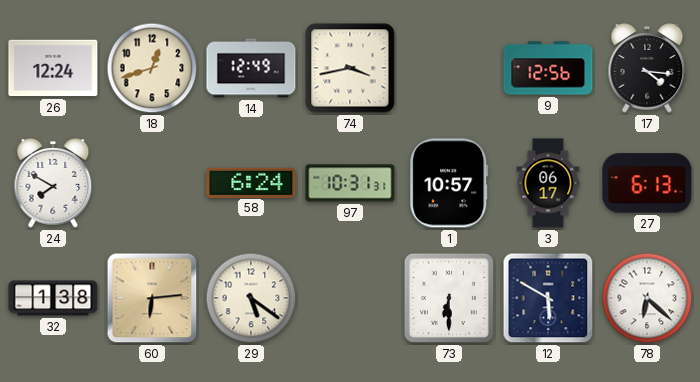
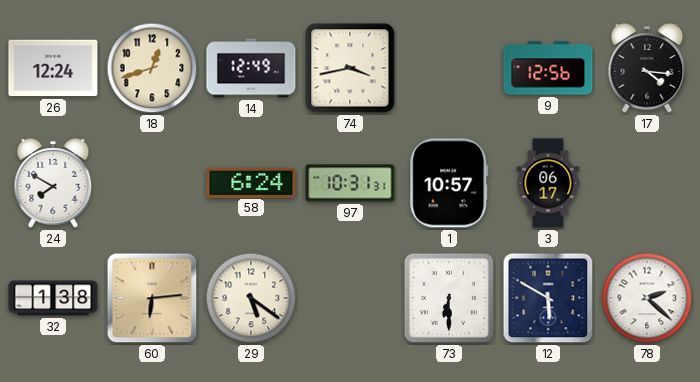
27: 6:13 -> none (647, 183)
78: 6:22 -> 2:22 (647, 298)
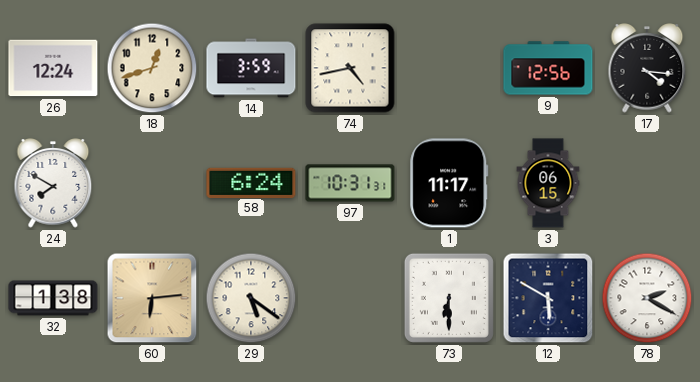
14: 12:49 -> 3:59 (251, 68)
74: 3:43 -> 4:43 (350, 68)
1: 10:57 -> 11:17 (449, 183)
3: 06:17 -> 06:15 (548, 183)
78: 2:22 -> 2:20 (647, 298)
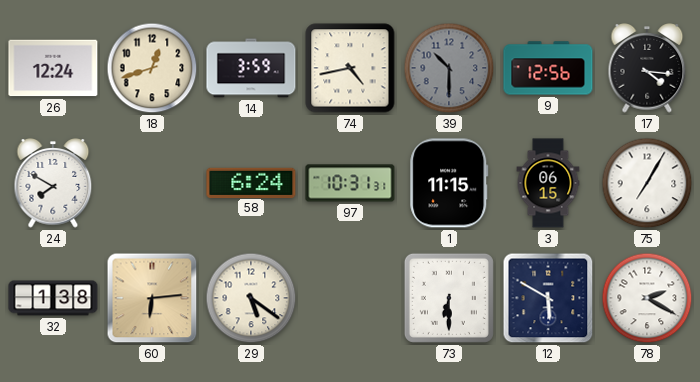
39: none -> 10:30 (449, 68)
1: 11:17 -> 11:15 (449, 183)
75: none -> 7:05 (647, 183)
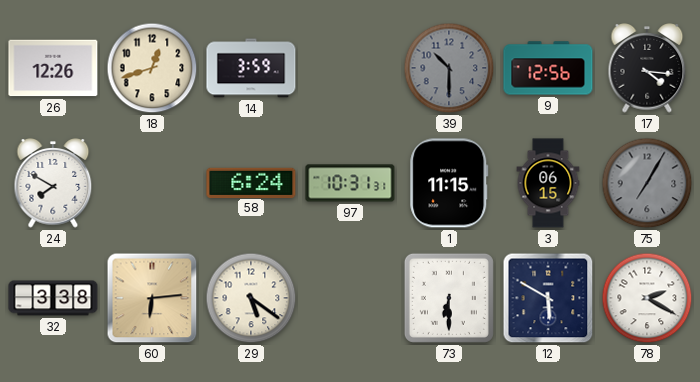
26: 12:24 -> 12:26 (53, 68)
74: 4:43 -> none (350, 68)
75 dial: white -> grey (647, 183)
32: 1:38 -> 3:38 (53, 298)
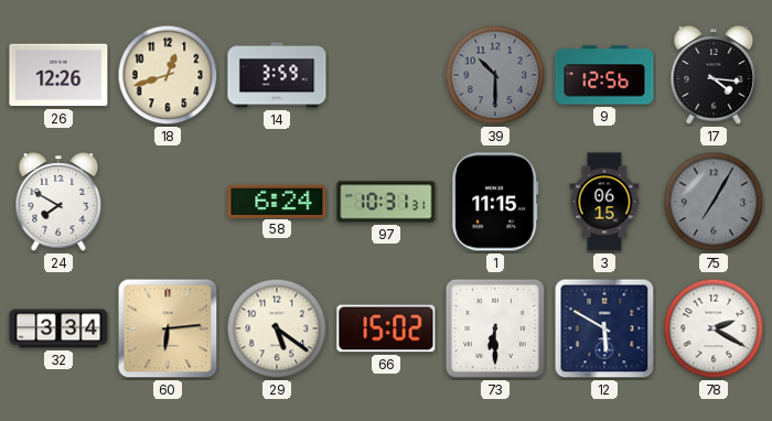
32: 3:38 -> 3:34 (58, 328)
66: none -> 15:02 (386, 328)
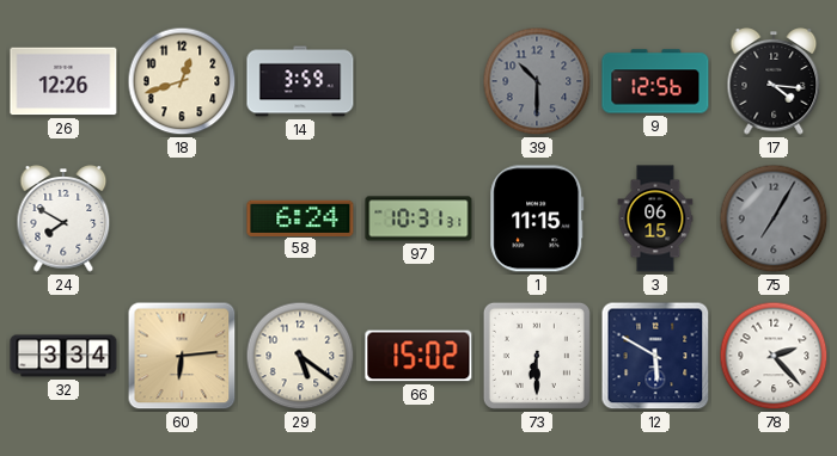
78: 2:20 -> 2:23 (774, 356)
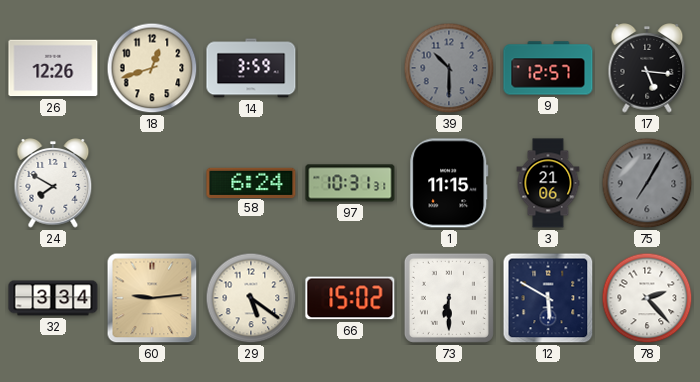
9: 12:56 -> 12:57 (548, 68)
17: 4:16 -> 5:16 (647, 68)
3: 06:15 -> 21:06 (548, 183)
60: 6:14 -> 9:14 (152, 298)
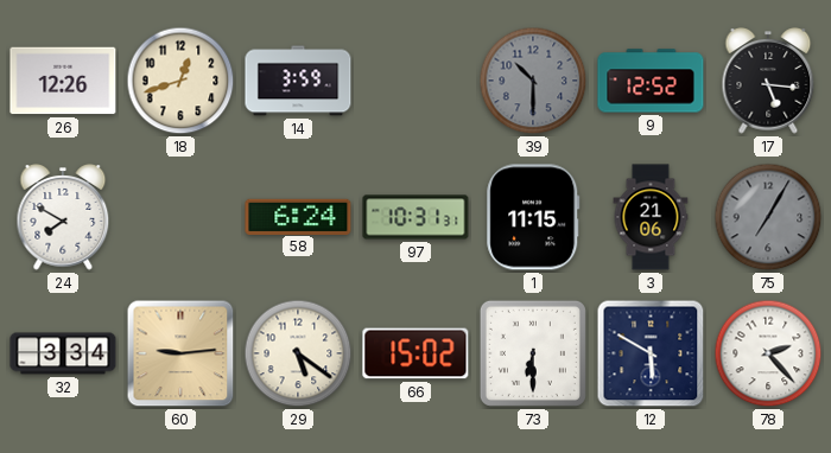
9: 12:57 -> 12:52 (651, 81)
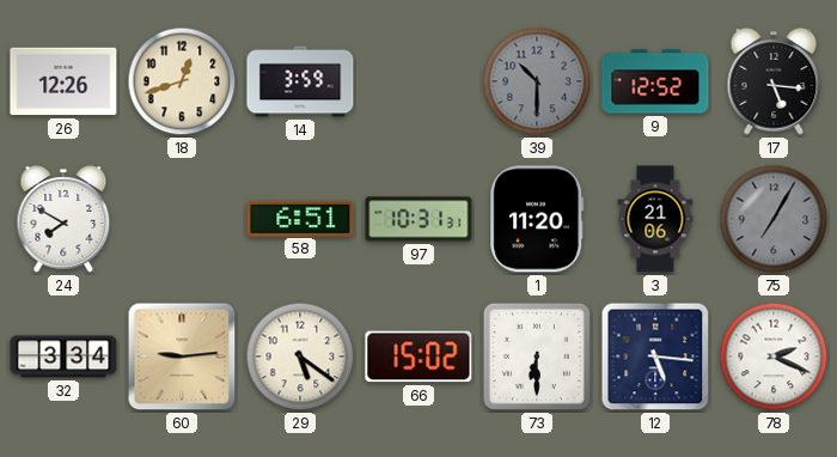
58: 6:24 -> 6:51 (300, 218)
1: 11:15 -> 11:20 (537, 219)
12: 5:50 -> 5:16 (655, 357)
78: 2:23 -> 2:19 (774, 357)
